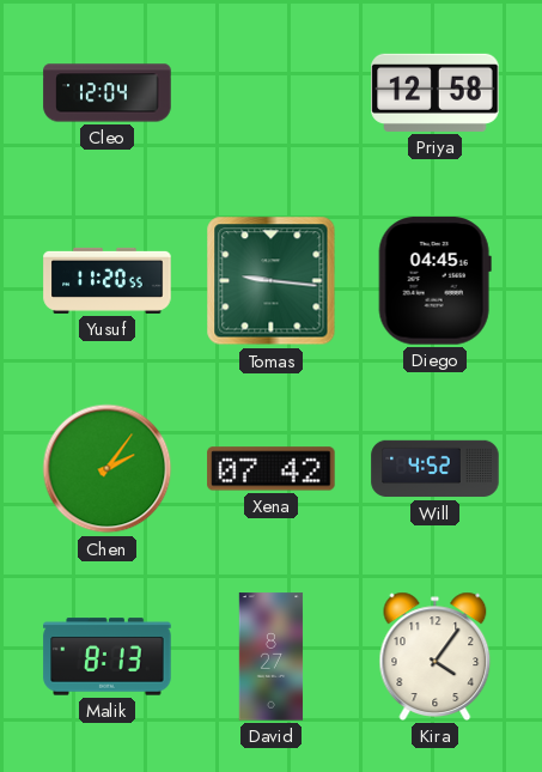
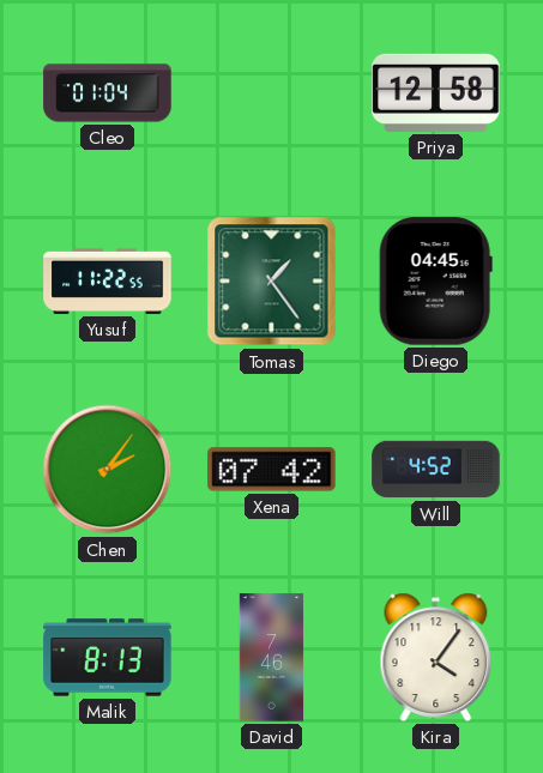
Cleo: 12:04 -> 01:04 (108, 93)
Yusuf: 11:20 -> 11:22 (108, 280)
Tomas: 9:16 -> 1:24 (272, 282)
David: 8:27 -> 7:46 (272, 658)
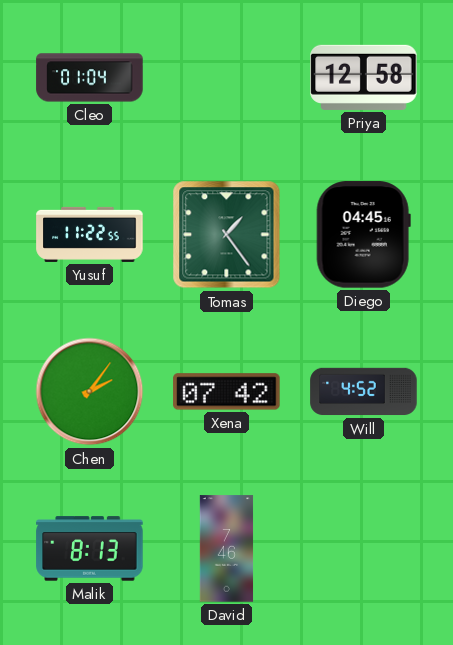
Kira: 4:06 -> none (436, 657)
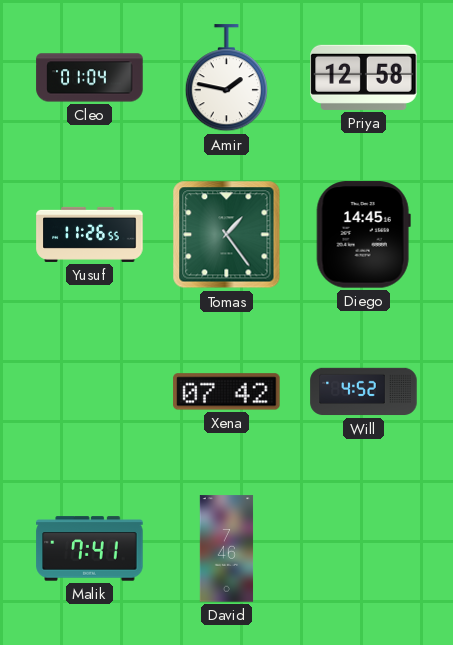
Amir: none -> 1:47 (226, 78)
Yusuf: 11:22 -> 11:26 (90, 234)
Diego: 04:45 -> 14:45 (363, 235)
Chen: 2:06 -> none (90, 392)
Malik: 8:13 -> 7:41 (90, 549)
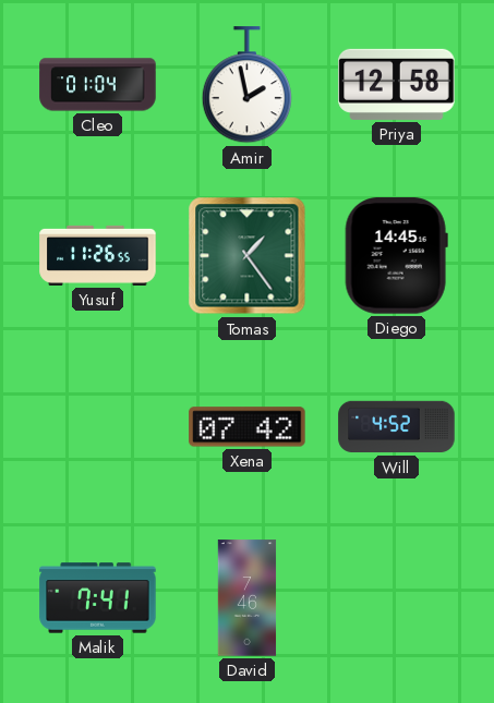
Amir: 1:47 -> 1:58 (246, 85)
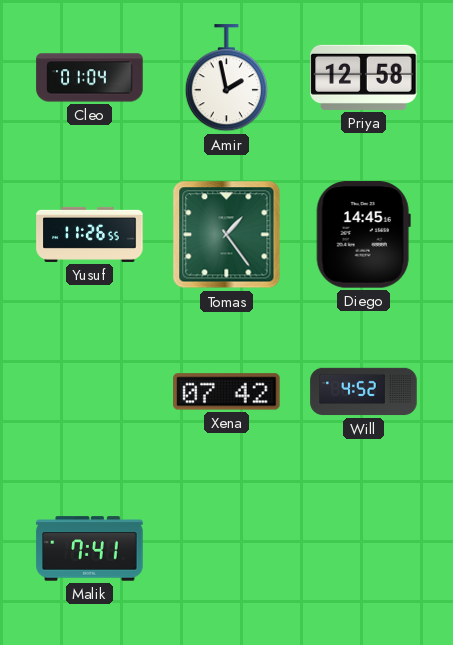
David: 7:46 -> none (248, 598)
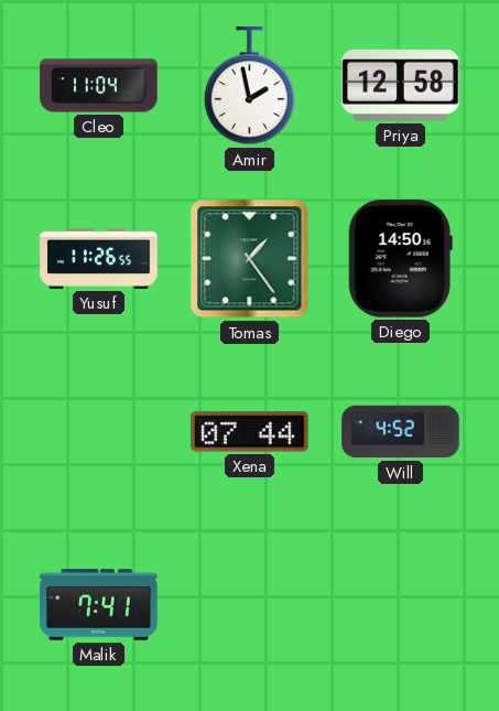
Cleo: 01:04 -> 11:04 (99, 86)
Diego: 14:45 -> 14:50 (400, 259)
Xena: 07:42 -> 07:44 (250, 432)
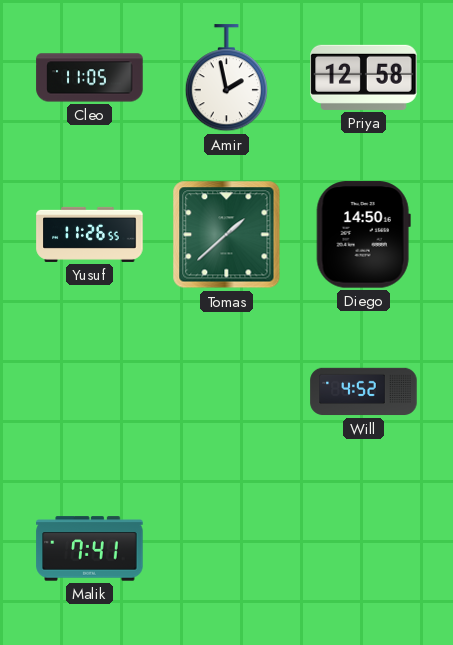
Cleo: 11:04 -> 11:05 (90, 78)
Tomas: 1:24 -> 1:38 (227, 235)
Xena: 07:44 -> none (250, 432)
